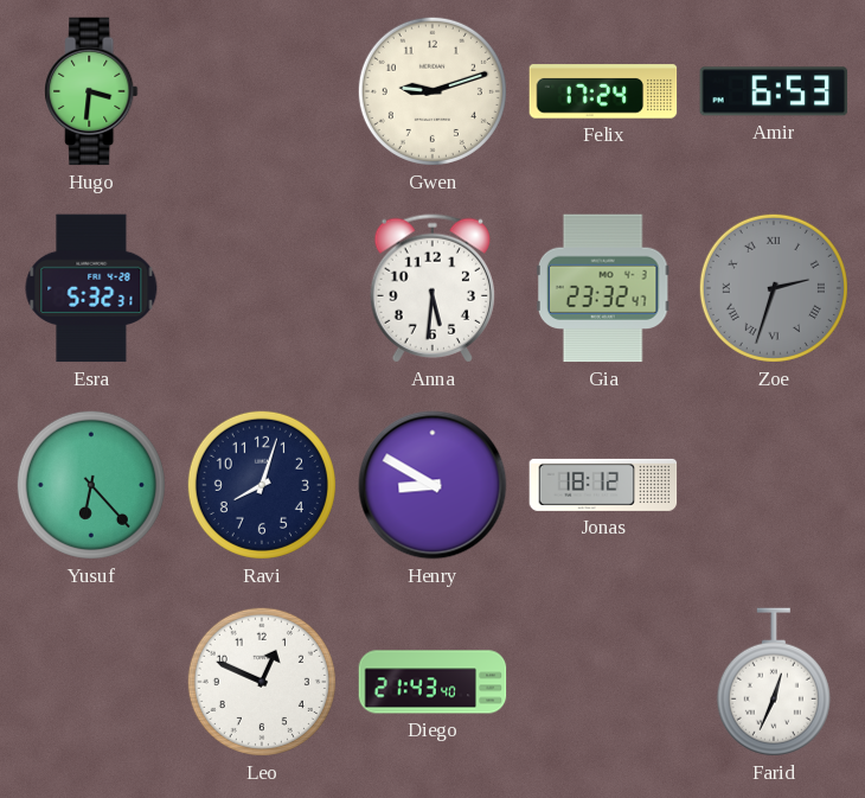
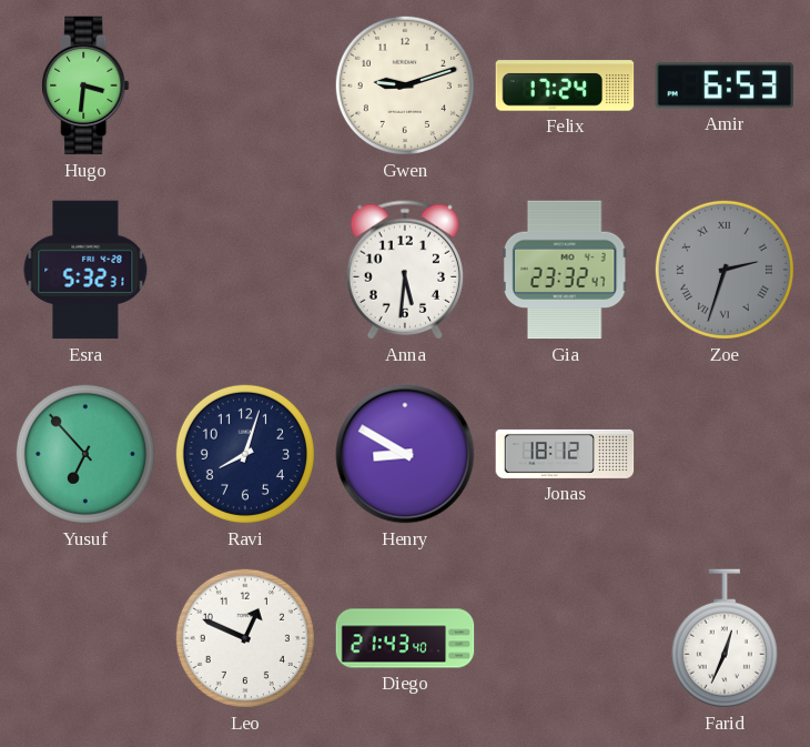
Yusuf: 6:23 -> 6:53 (85, 454)
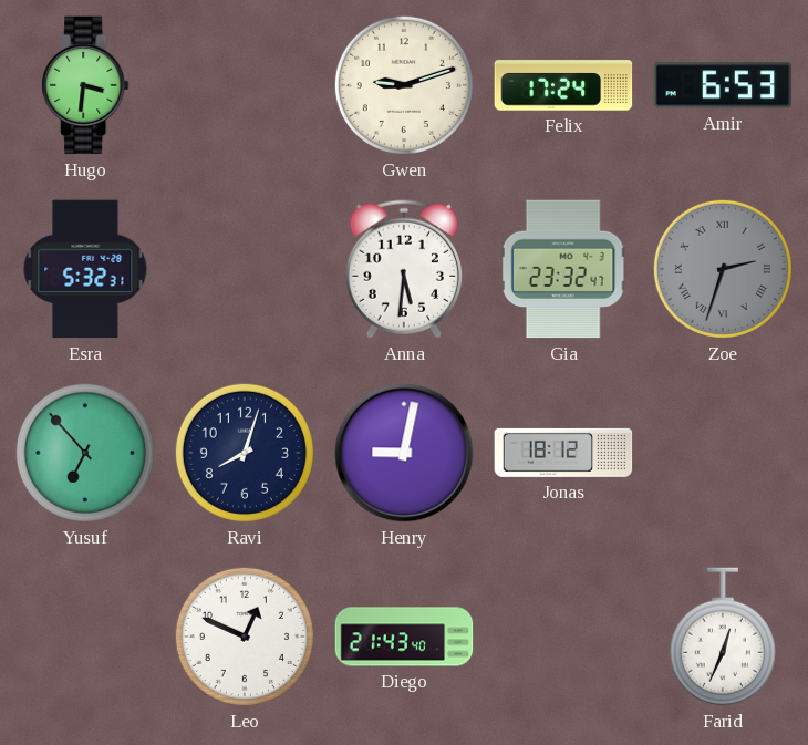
Henry: 8:50 -> 9:02 (404, 453)
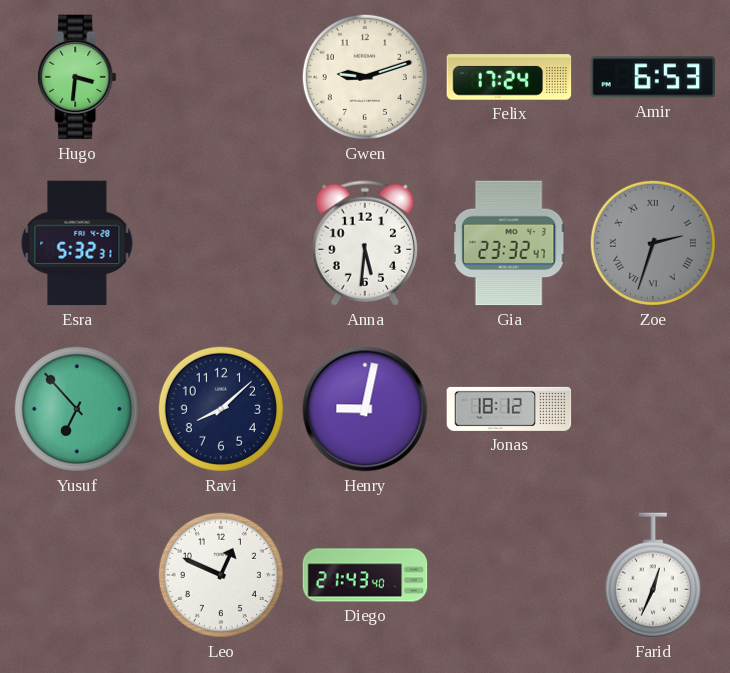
Ravi: 8:03 -> 8:08 (221, 409)
